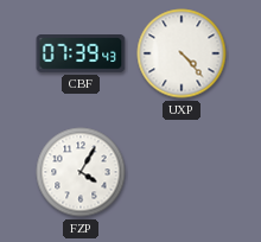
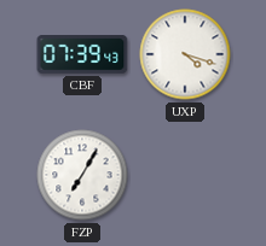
UXP: 4:23 -> 4:18 (185, 54)
FZP: 4:05 -> 7:05 (82, 175)
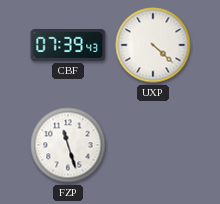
UXP: 4:18 -> 4:22 (153, 45)
FZP: 7:05 -> 11:27 (68, 145)
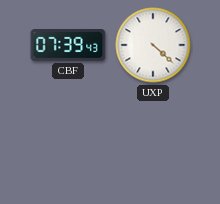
FZP: 11:27 -> none (68, 145)
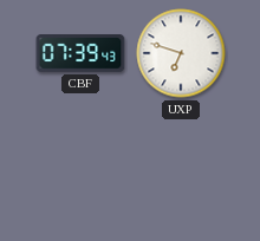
UXP: 4:22 -> 6:48 (181, 53)
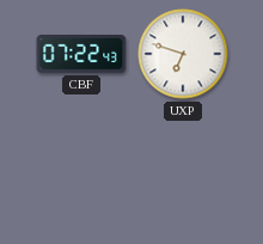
CBF: 07:39 -> 07:22 (81, 55)
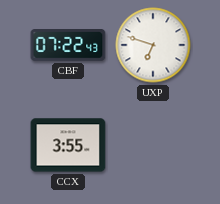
CCX: none -> 3:55 (68, 145)
